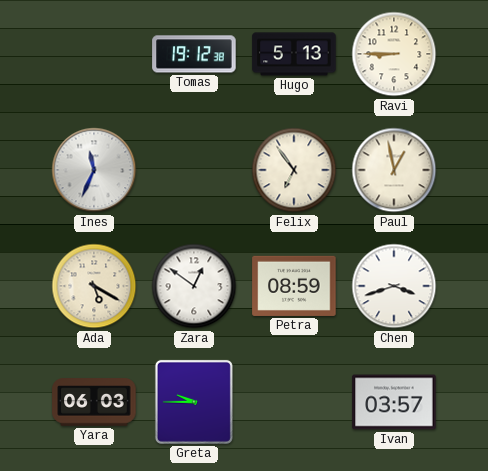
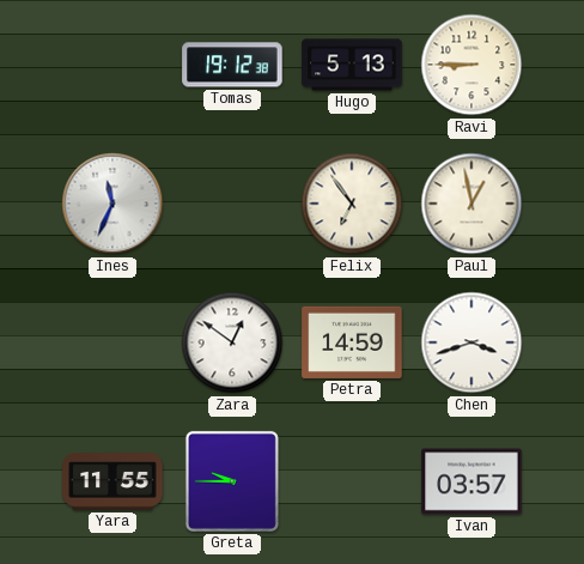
Ada: 5:20 -> none (94, 286)
Petra: 08:59 -> 14:59 (352, 342)
Yara: 06:03 -> 11:55 (112, 481)
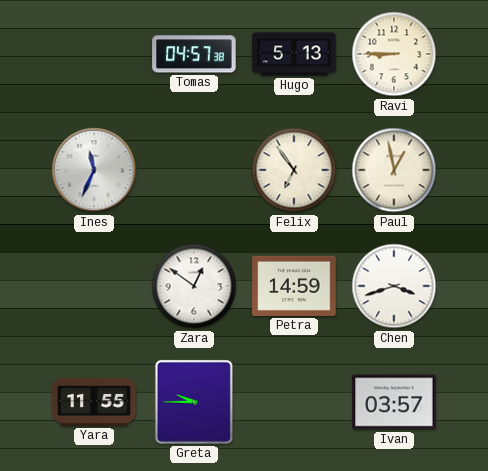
Tomas: 19:12 -> 04:57 (194, 54)
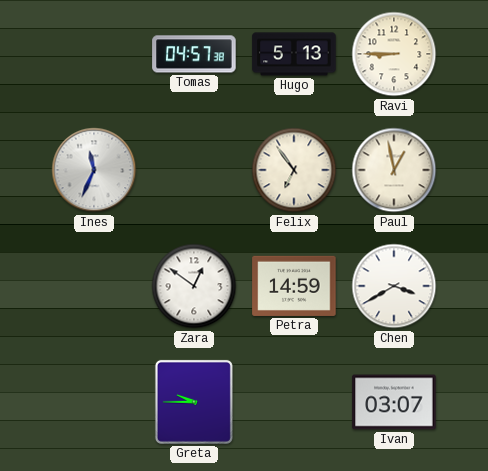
Chen: 3:42 -> 3:40 (394, 286)
Yara: 11:55 -> none (94, 402)
Ivan: 03:57 -> 03:07 (394, 402)
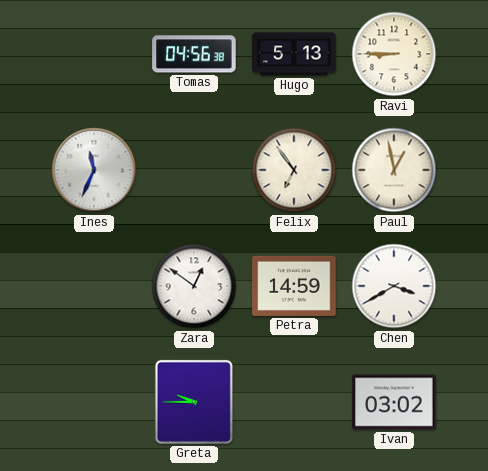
Tomas: 04:57 -> 04:56 (194, 54)
Ivan: 03:07 -> 03:02 (394, 402)
